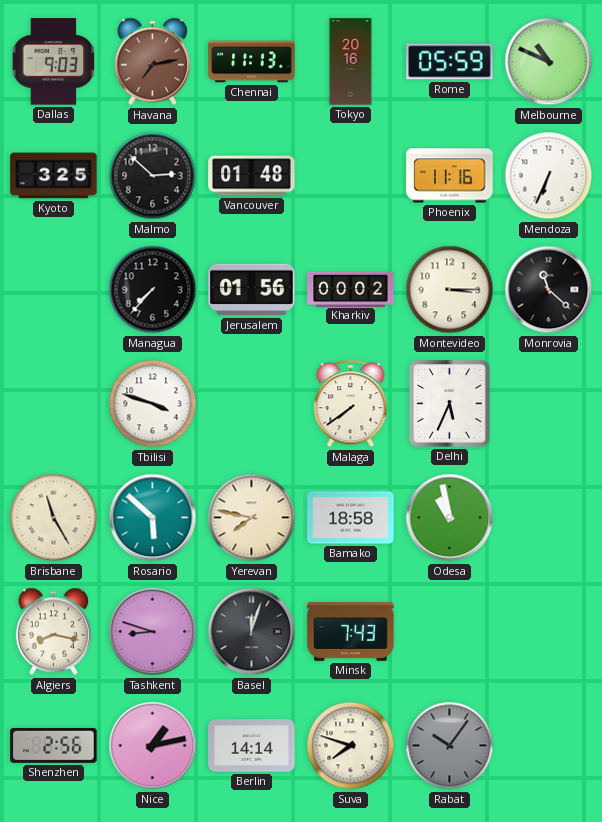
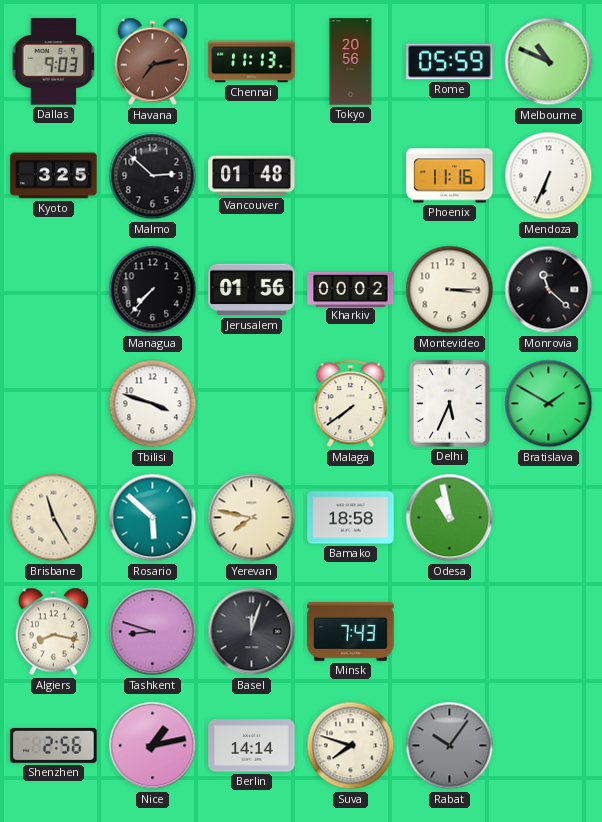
Tokyo: 20:16 -> 20:56 (351, 62)
Bratislava: none -> 1:50 (549, 404)
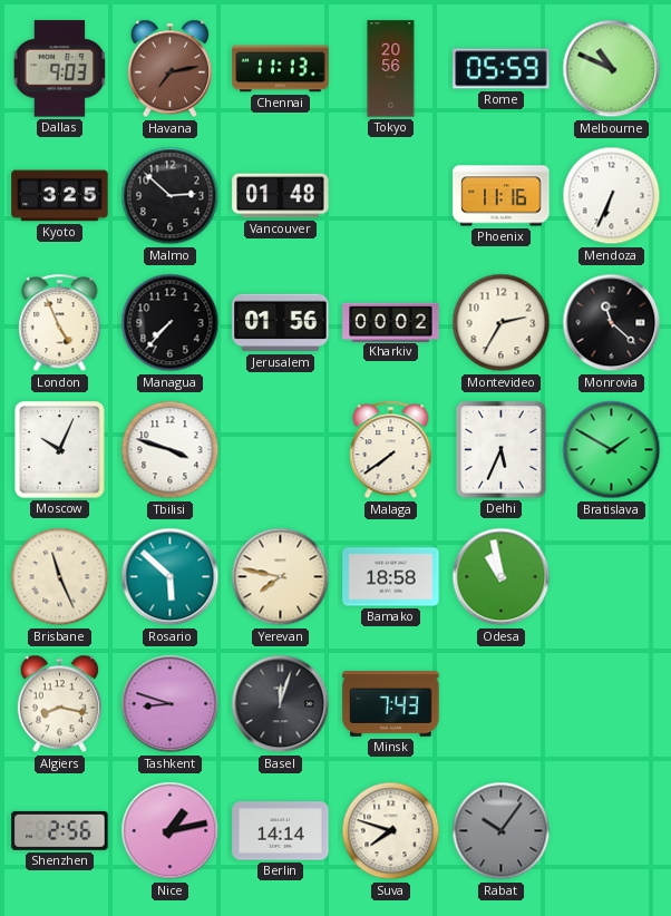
London: none -> 4:56 (60, 323)
Montevideo: 3:15 -> 2:35 (502, 323)
Moscow: none -> 10:04 (60, 450)
Brisbane: 11:25 -> 11:26 (60, 577)
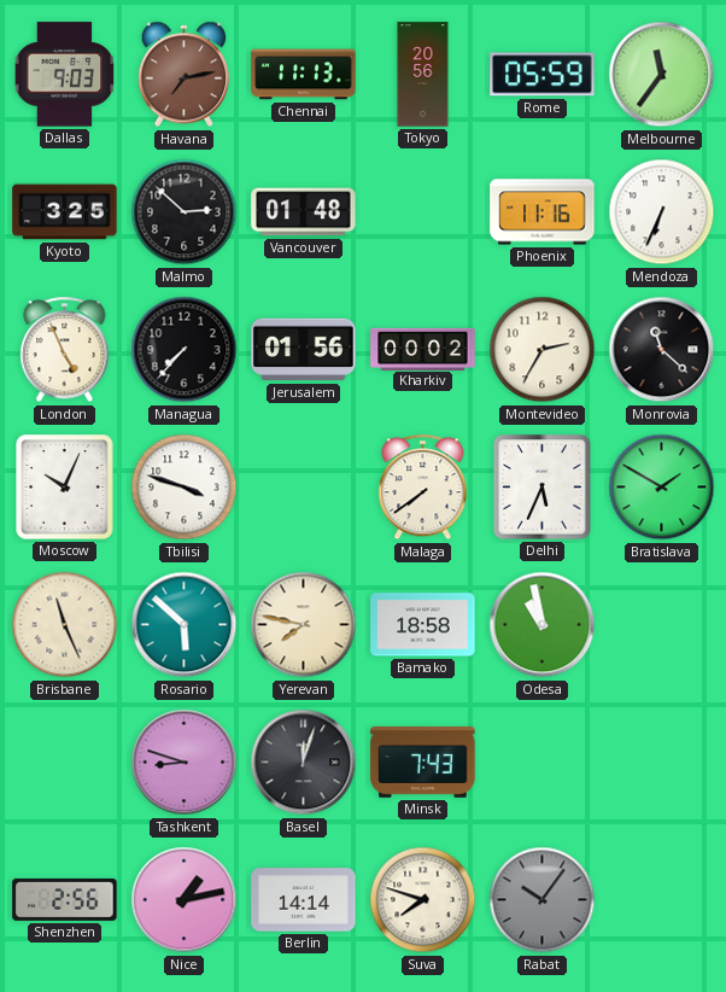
Melbourne: 10:49 -> 11:36 (662, 75)
Algiers: 8:17 -> none (59, 704)
